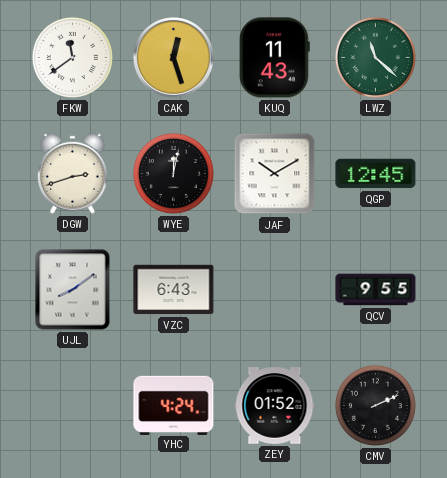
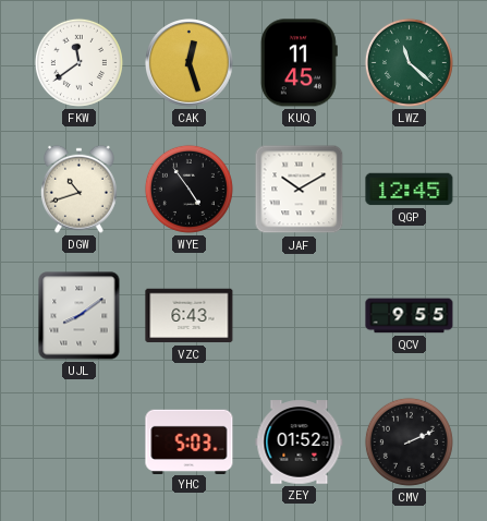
KUQ: 11:43 -> 11:45 (299, 63)
DGW: 2:42 -> 10:42 (78, 189)
WYE: 12:02 -> 4:54 (188, 189)
YHC: 4:24 -> 5:03 (190, 441)
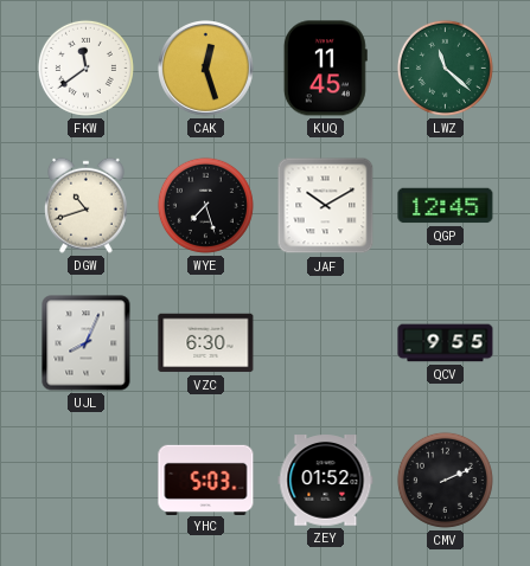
WYE: 4:54 -> 7:27 (205, 205)
UJL: 8:09 -> 8:04 (87, 343)
VZC: 6:43 -> 6:30 (206, 343)
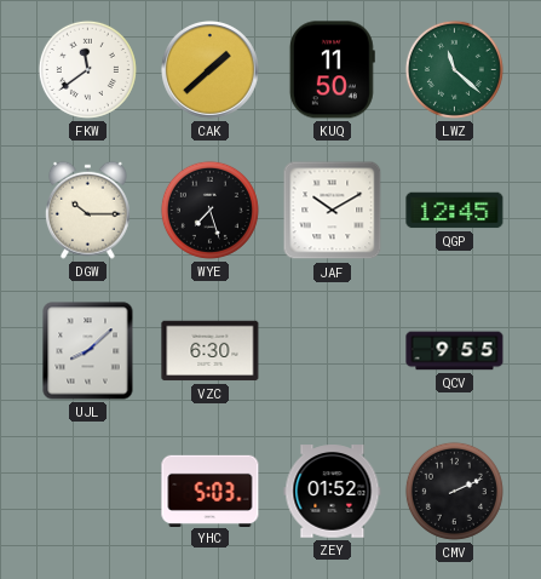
CAK: 12:27 -> 1:38 (211, 70)
KUQ: 11:45 -> 11:50 (332, 70)
DGW: 10:42 -> 10:15 (87, 210)
UJL: 8:04 -> 8:08 (88, 351)
